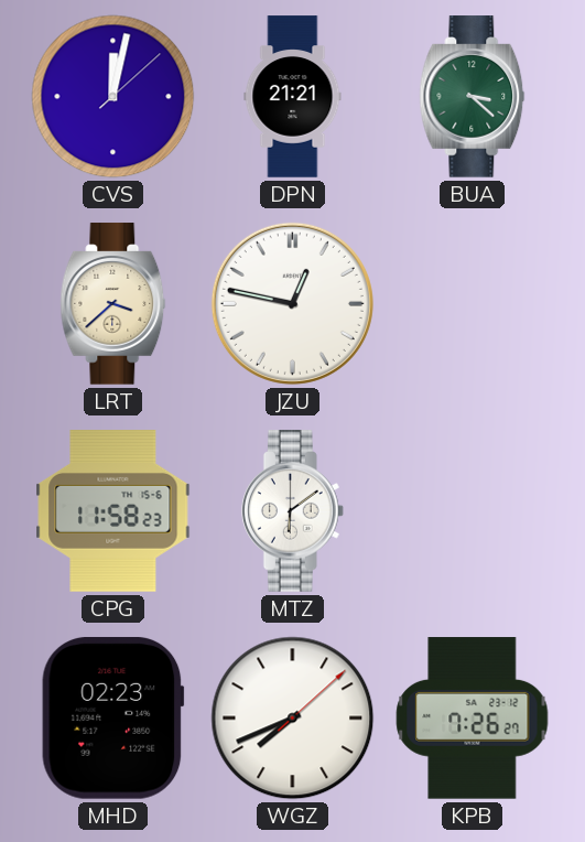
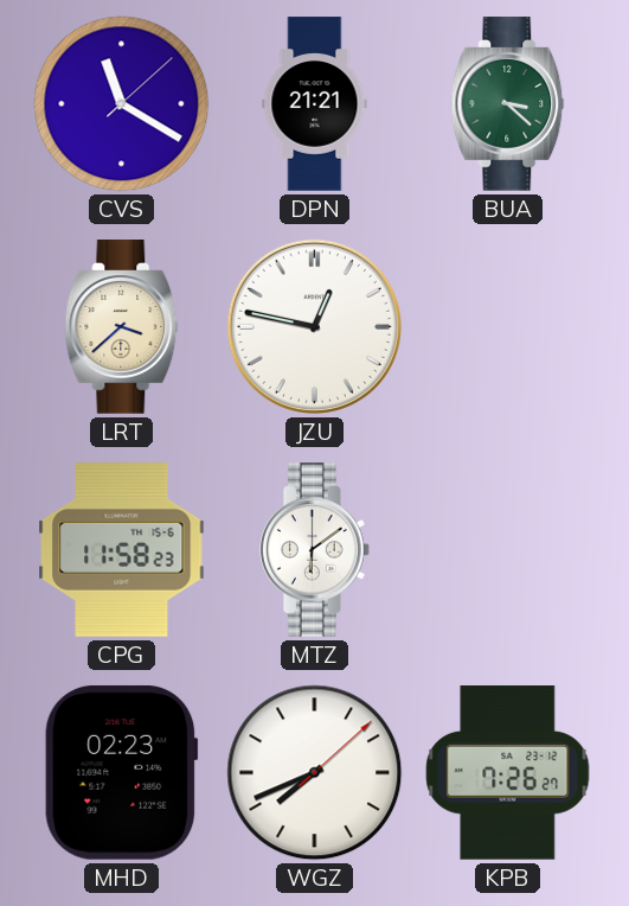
CVS: 12:02 -> 11:20 (122, 104)
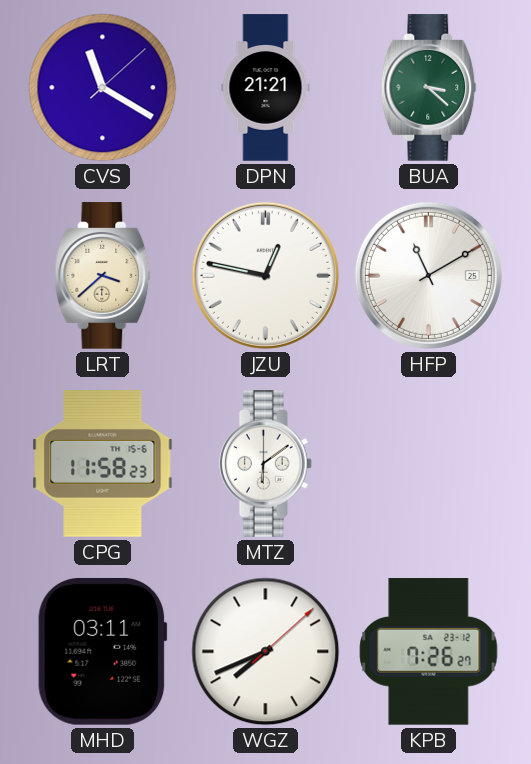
HFP: none -> 11:10 (428, 275)
MHD: 02:23 -> 03:11 (103, 652)
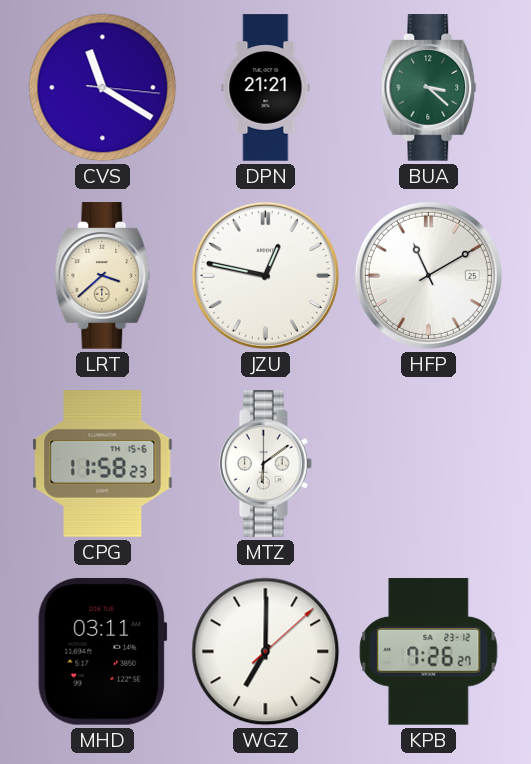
CVS: 11:20:08 -> 11:20:16 (103, 88)
WGZ: 7:41 -> 7:00 (266, 652)
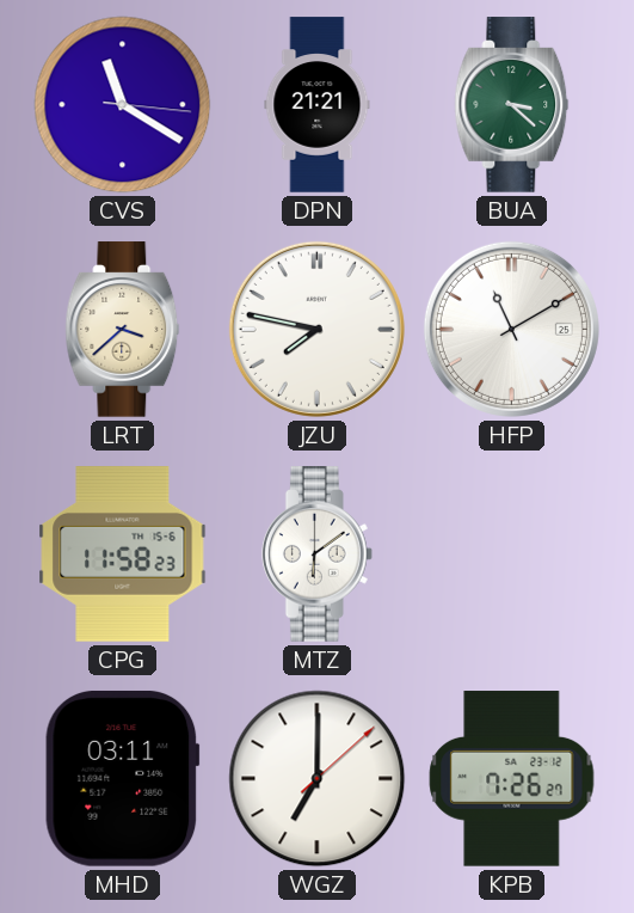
JZU: 12:47 -> 7:47 (316, 329)
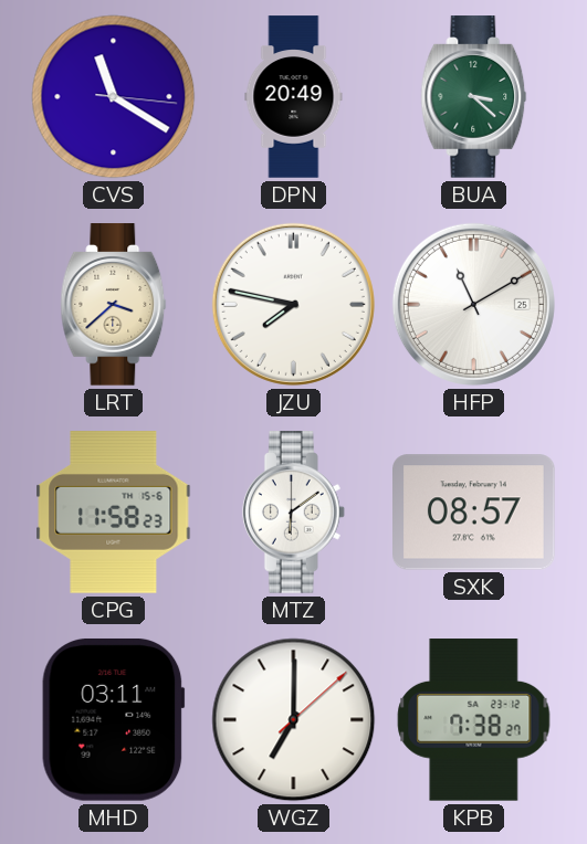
DPN: 21:21 -> 20:49 (294, 97)
SXK: none -> 08:57 (474, 513)
KPB: 7:26 -> 7:38 (474, 720)
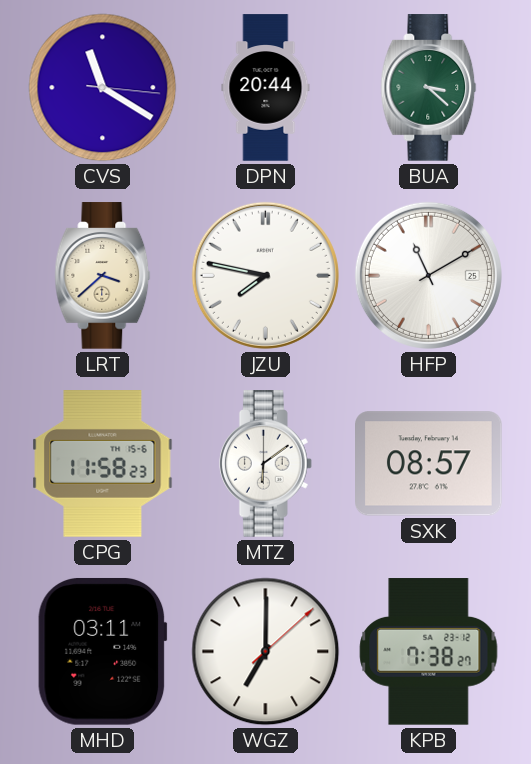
DPN: 20:49 -> 20:44 (266, 88)
